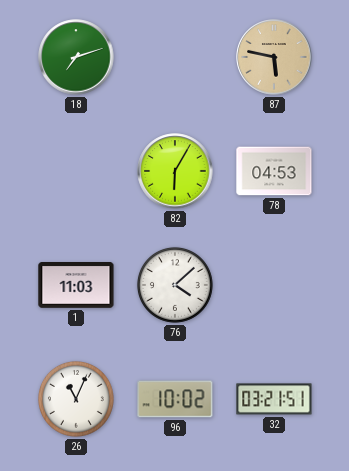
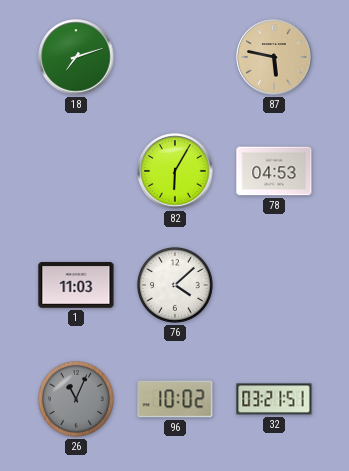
26 dial: white -> grey (76, 399)
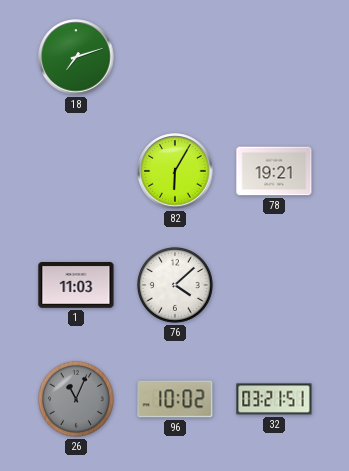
87: 5:47 -> none (274, 57)
78: 04:53 -> 19:21 (274, 171)
